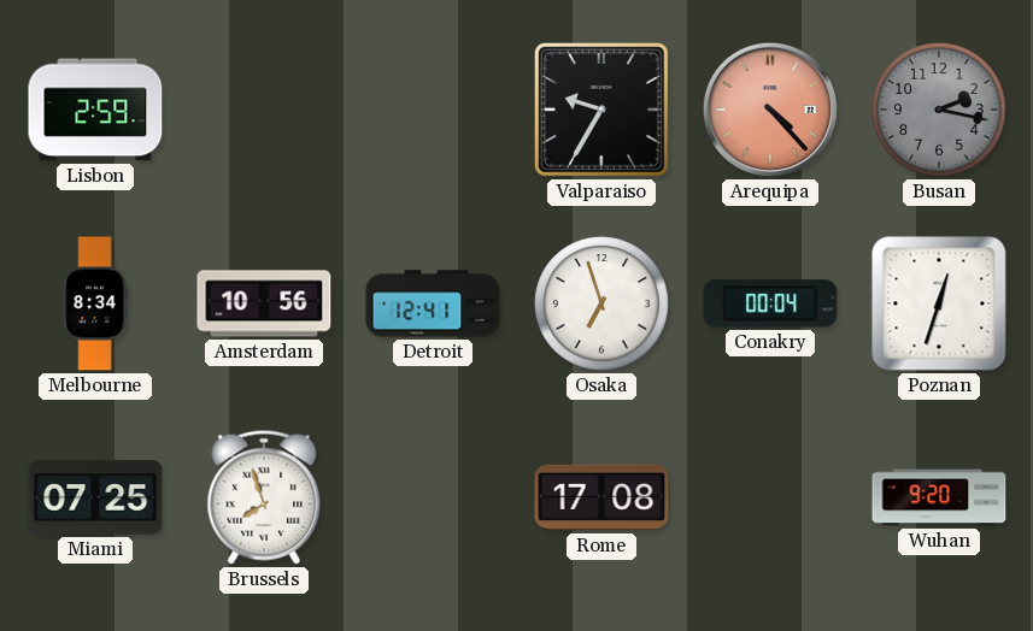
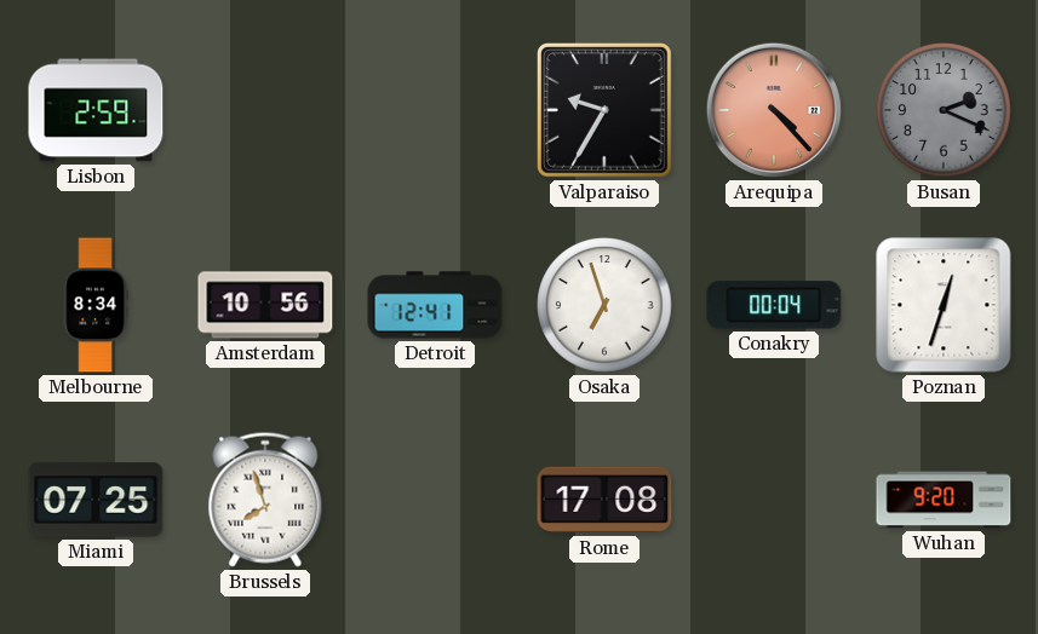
Busan: 2:17 -> 2:19 (944, 110)
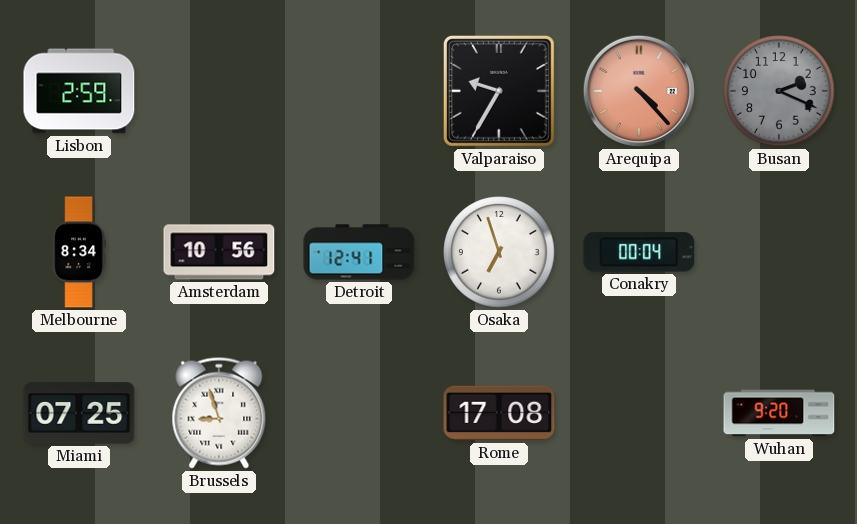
Poznan: 12:33 -> none (944, 305)
Brussels: 7:57 -> 8:57 (219, 413)
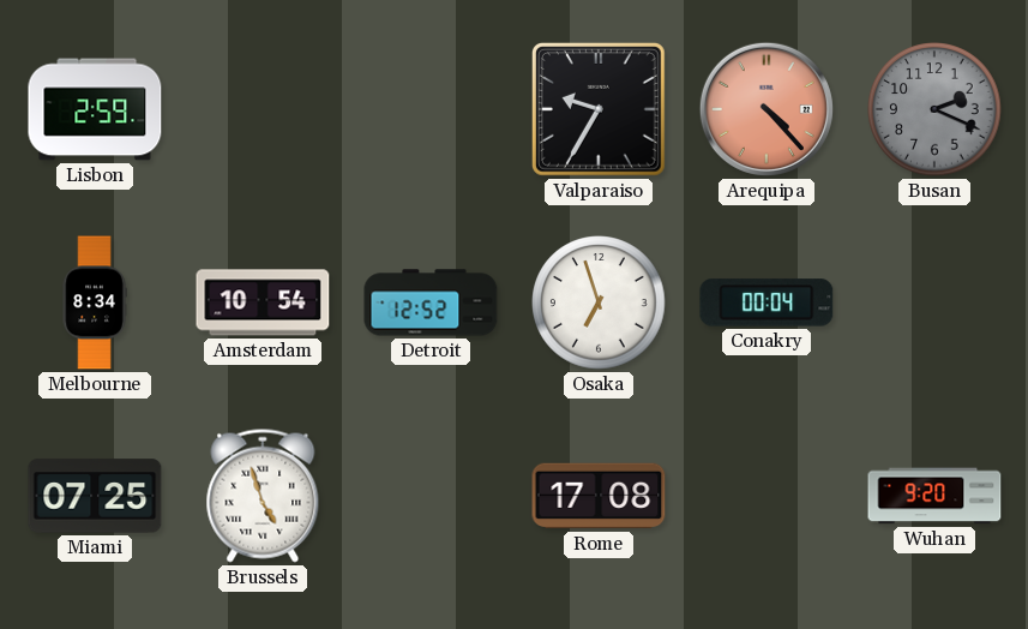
Amsterdam: 10:56 -> 10:54 (263, 302)
Detroit: 12:41 -> 12:52 (431, 302)
Brussels: 8:57 -> 4:57 (263, 496)
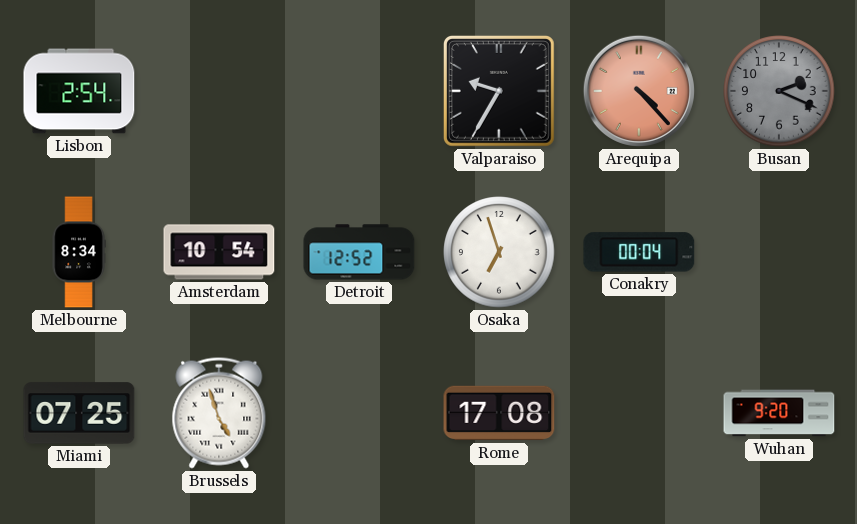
Lisbon: 2:59 -> 2:54 (79, 91)
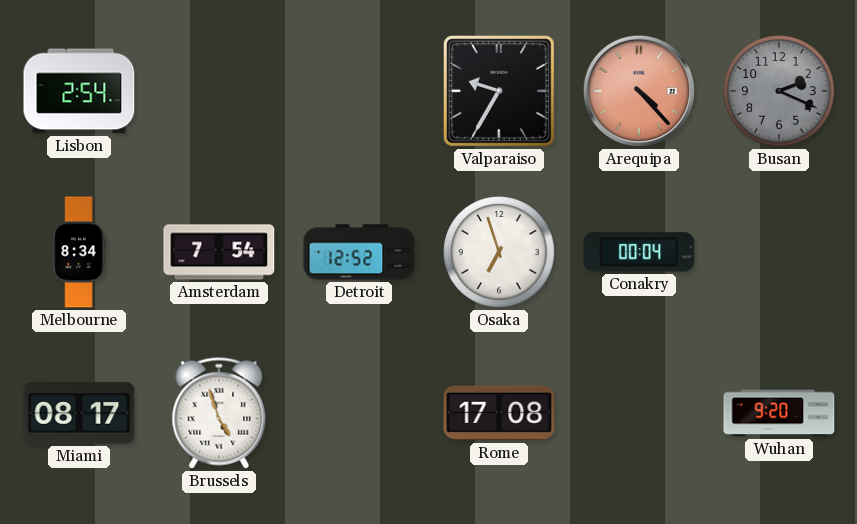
Amsterdam: 10:54 -> 7:54 (219, 252)
Miami: 07:25 -> 08:17 (79, 413)
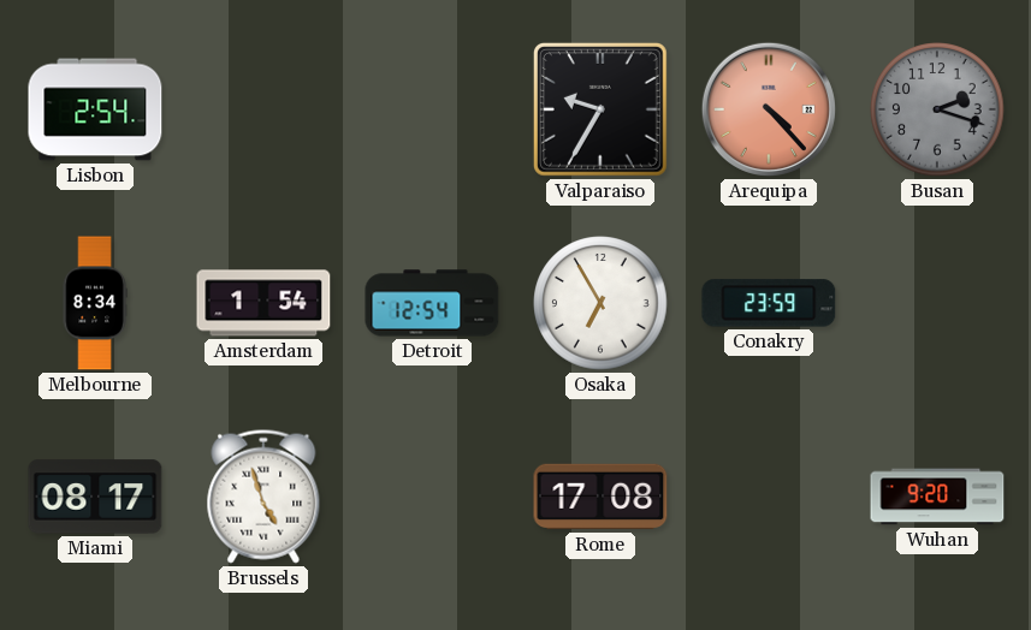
Busan: 2:19 -> 2:18 (937, 109)
Amsterdam: 7:54 -> 1:54 (263, 303)
Detroit: 12:52 -> 12:54 (432, 303)
Osaka: 6:57 -> 6:55 (600, 303)
Conakry: 00:04 -> 23:59 (769, 303)
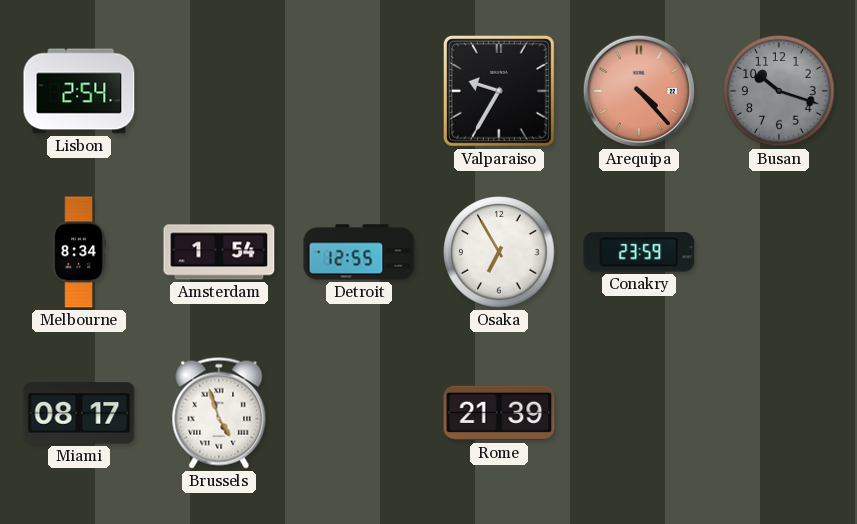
Busan: 2:18 -> 10:18 (779, 91)
Detroit: 12:54 -> 12:55 (359, 252)
Rome: 17:08 -> 21:39 (499, 413)
Wuhan: 9:20 -> none (937, 497)
